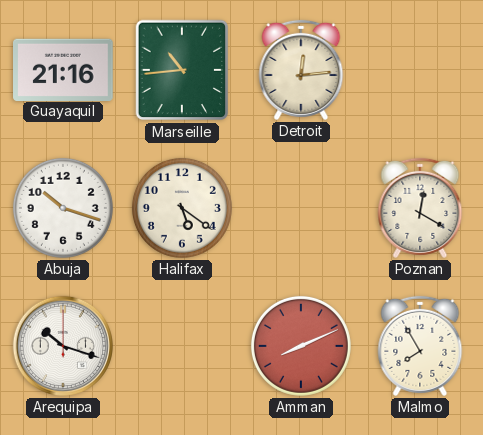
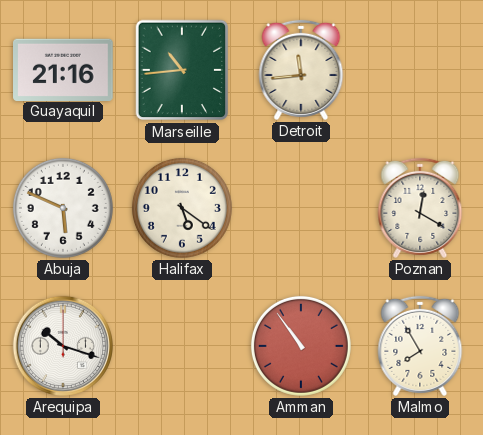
Detroit: 12:14 -> 11:44 (301, 70)
Abuja: 10:18 -> 5:49 (63, 208)
Amman: 8:11 -> 10:54 (301, 346)
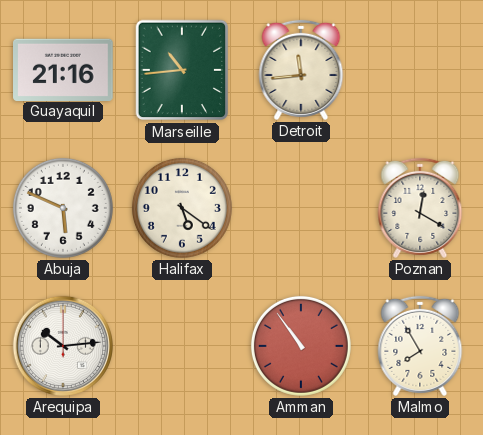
Arequipa: 10:18 -> 10:14 (63, 346)
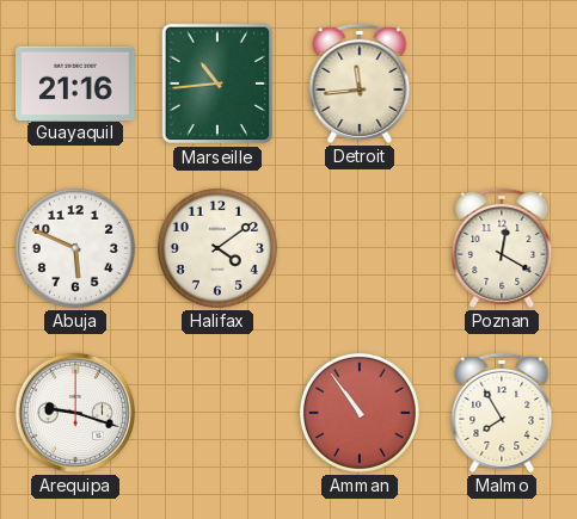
Halifax: 5:21 -> 4:09 (217, 248)
Arequipa: 10:14 -> 9:18 (75, 413)
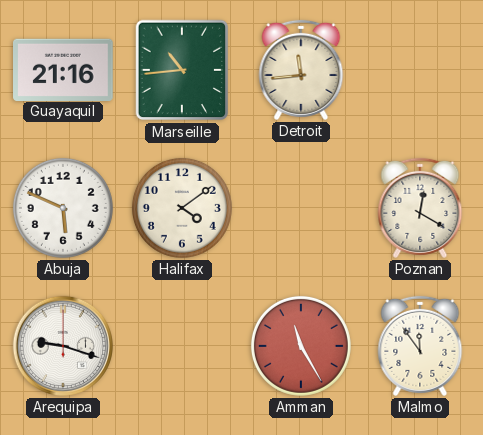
Amman: 10:54 -> 11:25 (301, 346)
Malmo: 7:55 -> 11:54 (420, 346)
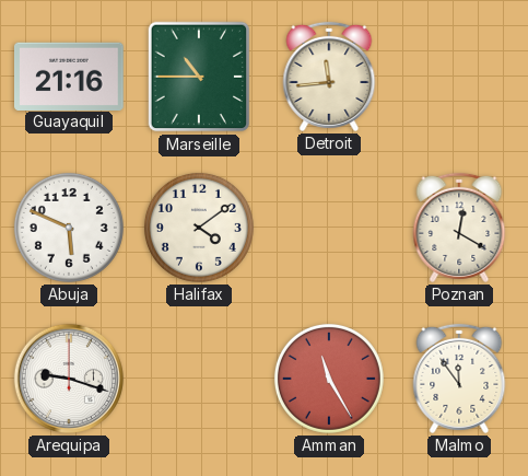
Marseille: 10:44 -> 10:45 (199, 77)
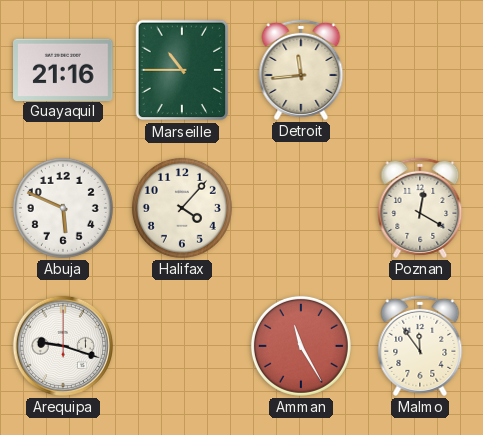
Halifax: 4:09 -> 4:07 (182, 208)
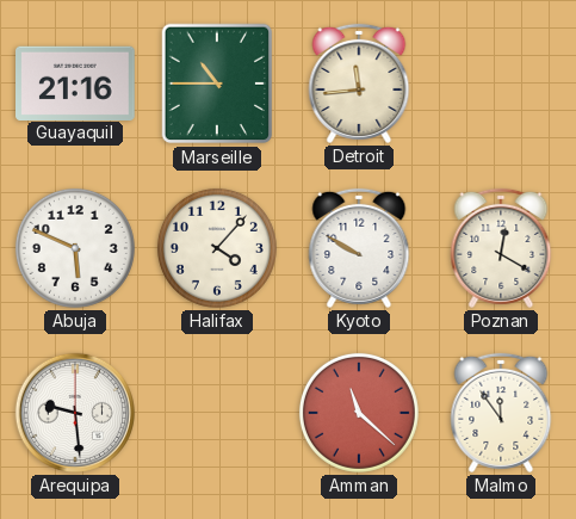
Kyoto: none -> 9:50 (359, 248)
Arequipa: 9:18 -> 9:29 (75, 413)
Amman: 11:25 -> 11:22 (359, 413)
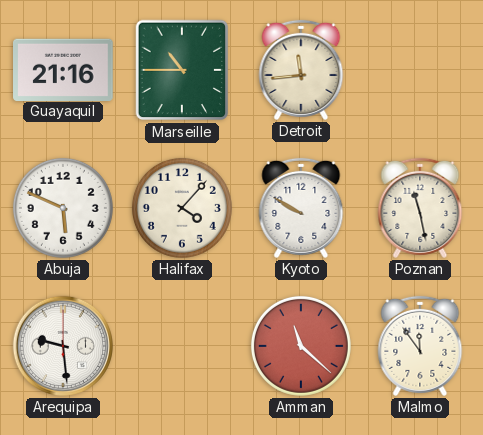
Poznan: 12:20 -> 11:28 (420, 208)
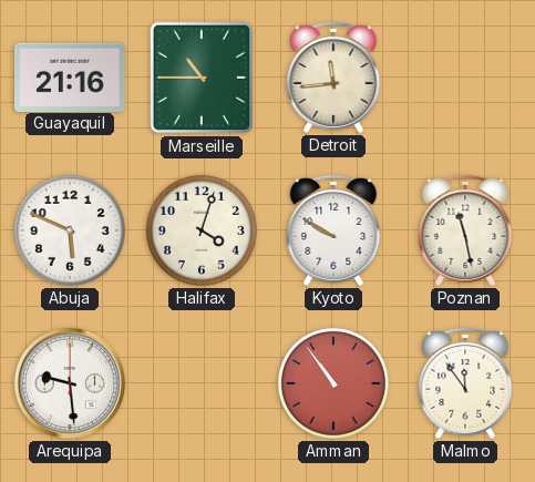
Halifax: 4:07 -> 4:03 (202, 230)
Amman: 11:22 -> 10:54 (333, 383)
